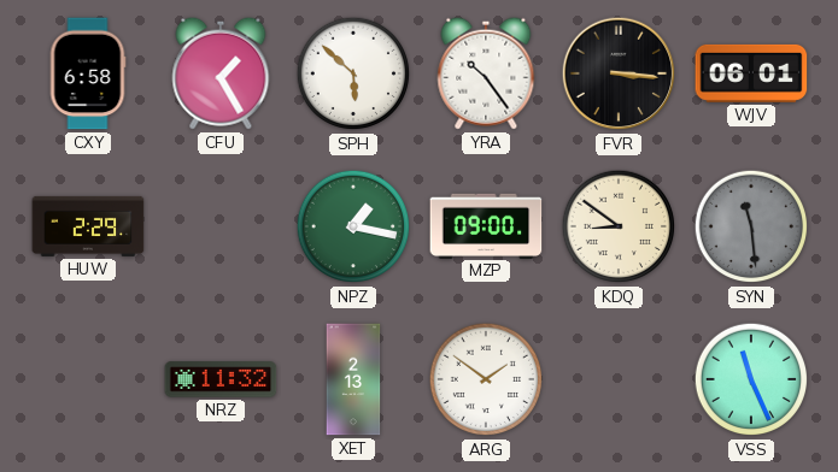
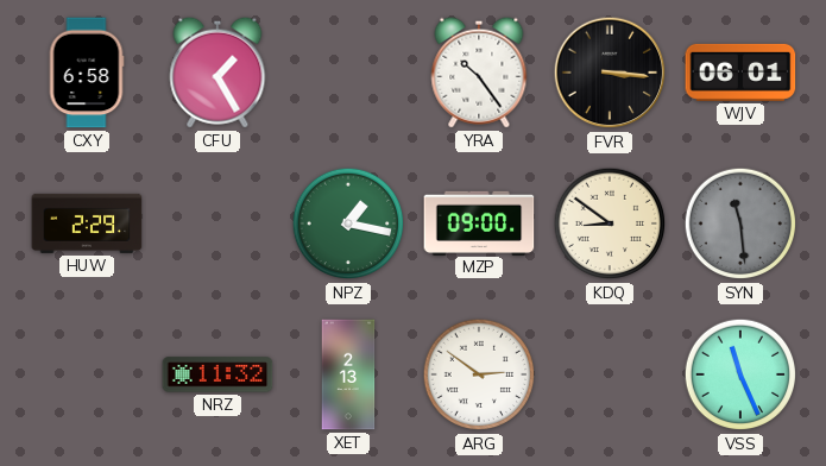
SPH: 5:52 -> none (353, 73)
ARG: 1:51 -> 2:51 (479, 374)
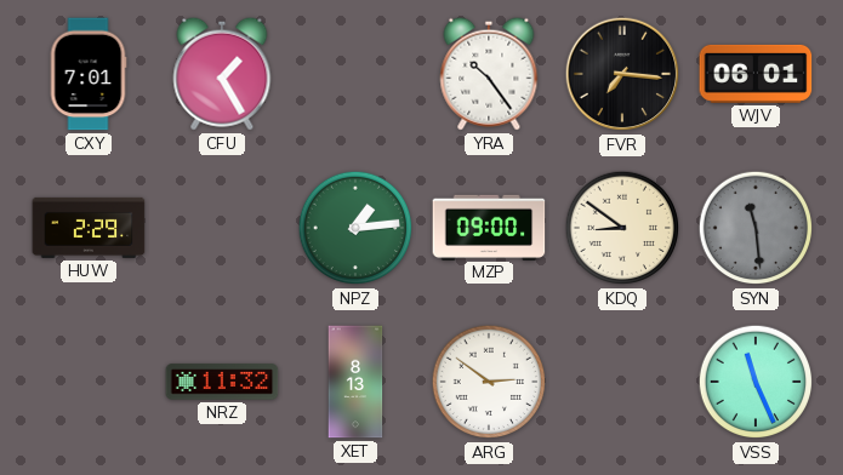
CXY: 6:58 -> 7:01 (89, 74)
FVR: 3:16 -> 7:16 (622, 74)
NPZ: 1:17 -> 1:14 (355, 228)
XET: 2:13 -> 8:13 (355, 382)
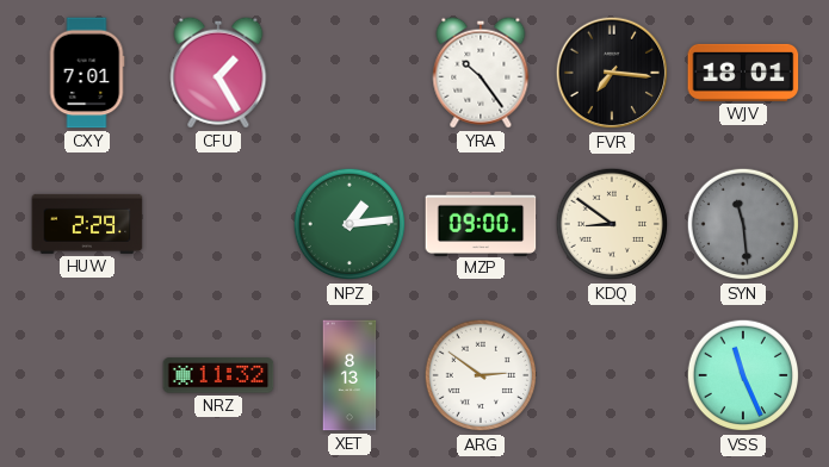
WJV: 06:01 -> 18:01 (743, 73)
